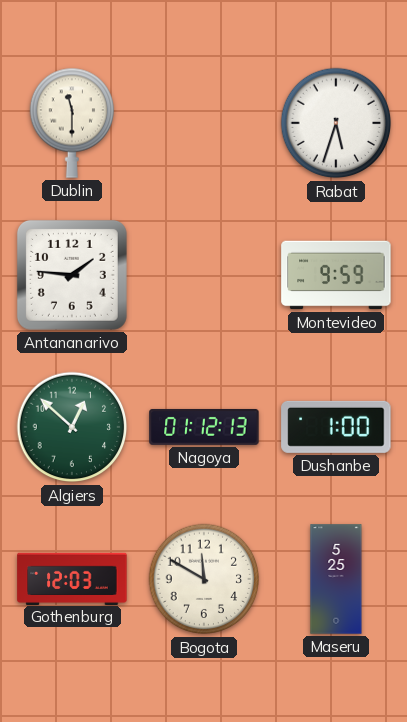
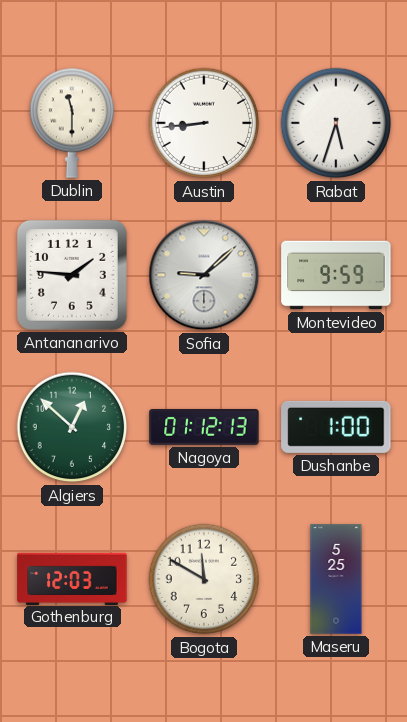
Austin: none -> 8:44 (204, 123)
Sofia: none -> 9:08 (204, 275)
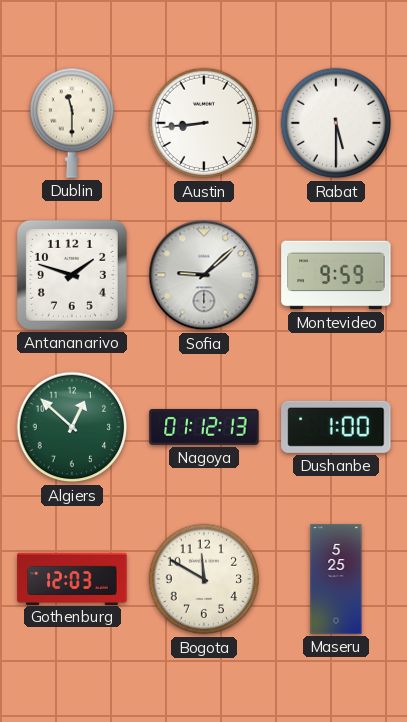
Rabat: 5:33 -> 5:30 (336, 123)
Antananarivo: 1:46 -> 1:48 (72, 275)
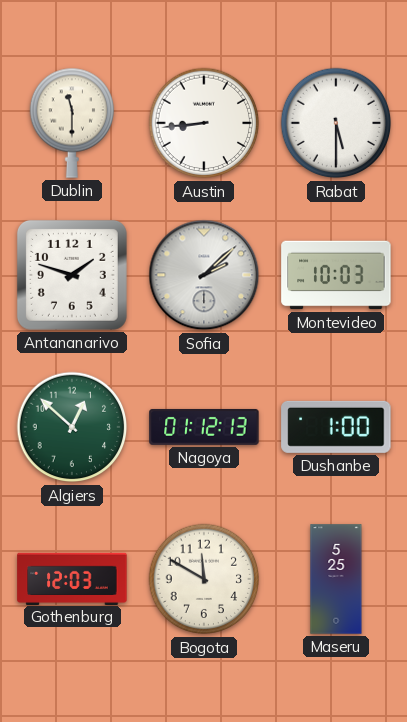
Sofia: 9:08 -> 2:08 (204, 275)
Montevideo: 9:59 -> 10:03 (336, 275)
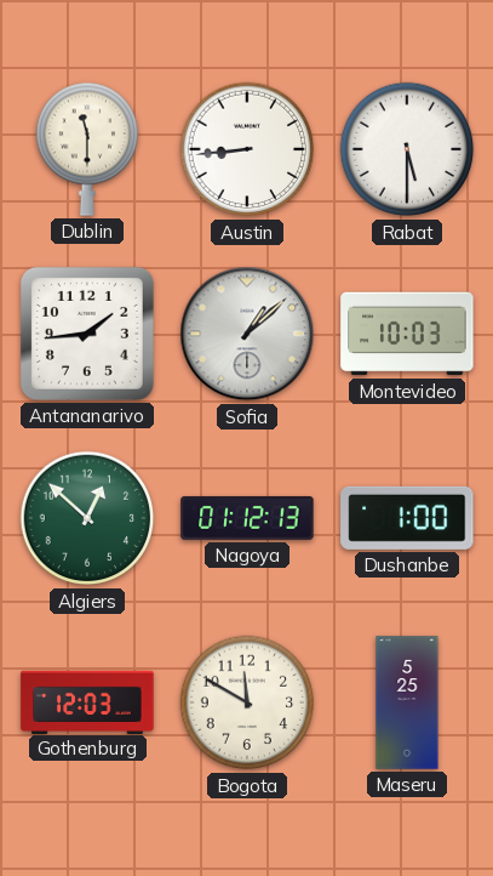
Antananarivo: 1:48 -> 1:44 (87, 334)
Sofia: 2:08 -> 1:08 (247, 334)
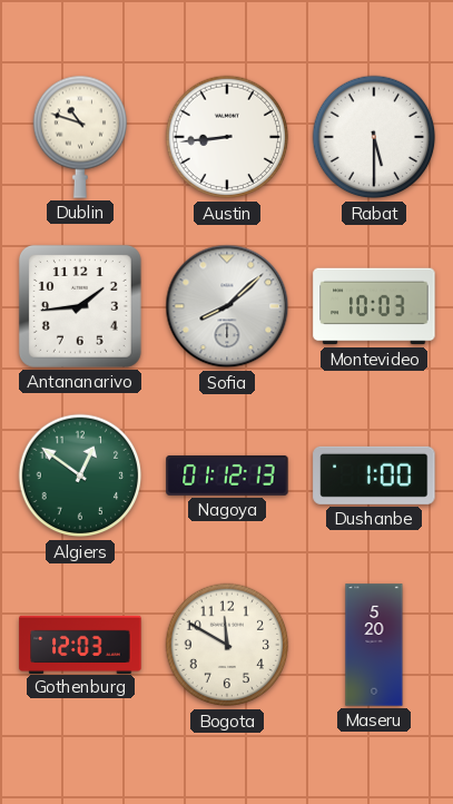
Dublin: 11:30 -> 10:48 (79, 137)
Sofia: 1:08 -> 8:08 (227, 306)
Algiers: 12:52 -> 12:51 (80, 475)
Maseru: 5:25 -> 5:20 (374, 645)
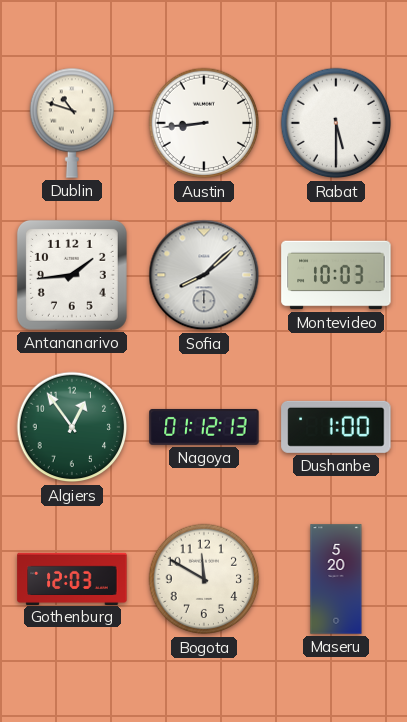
Algiers: 12:51 -> 12:54 (72, 427)
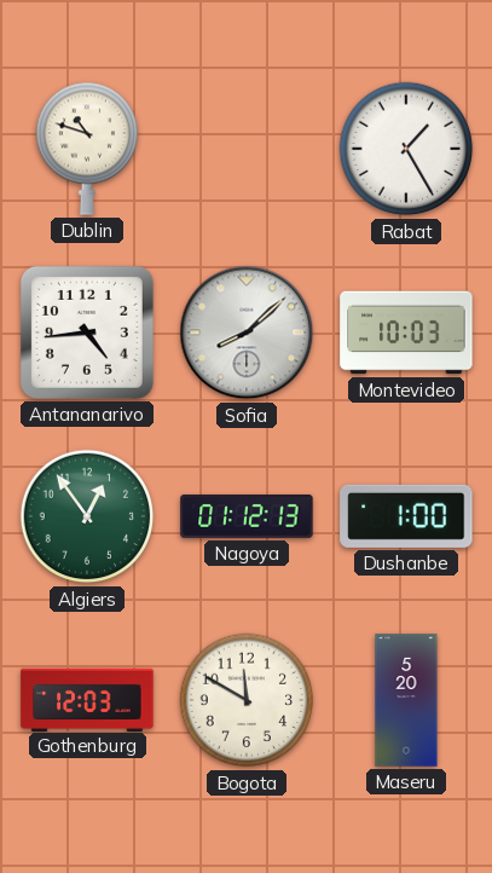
Austin: 8:44 -> none (204, 123)
Rabat: 5:30 -> 1:25 (406, 149)
Antananarivo: 1:44 -> 4:44 (87, 333)
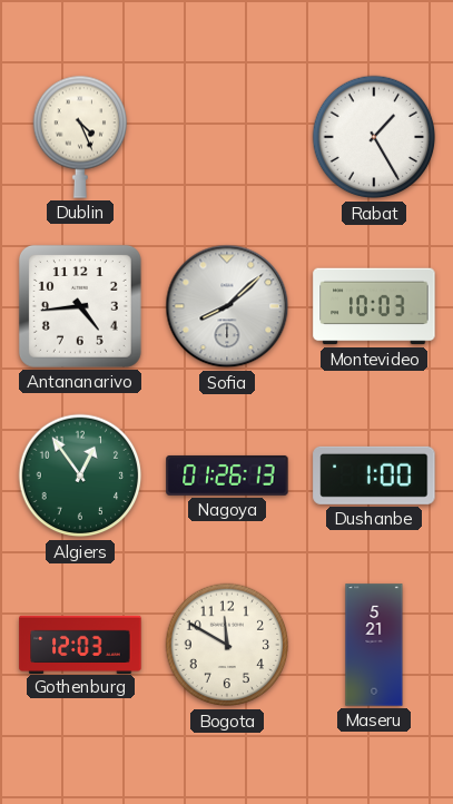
Dublin: 10:48 -> 4:26 (79, 137)
Nagoya: 01:12 -> 01:26 (227, 475)
Maseru: 5:20 -> 5:21 (374, 645)
